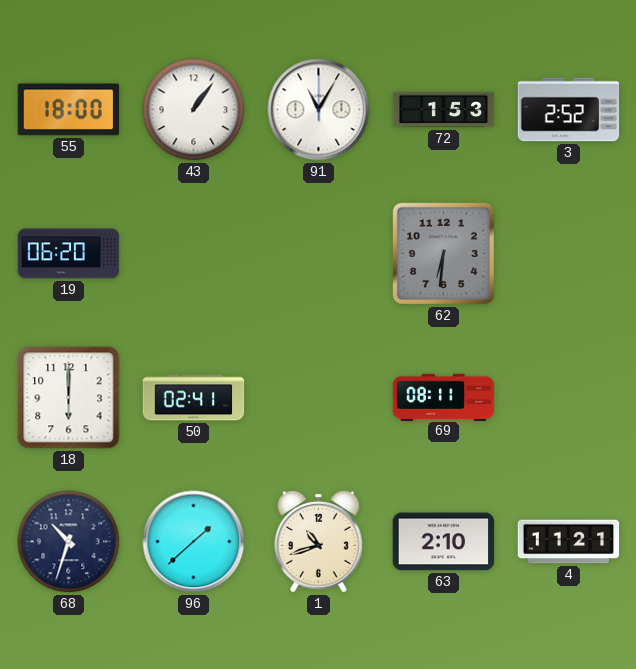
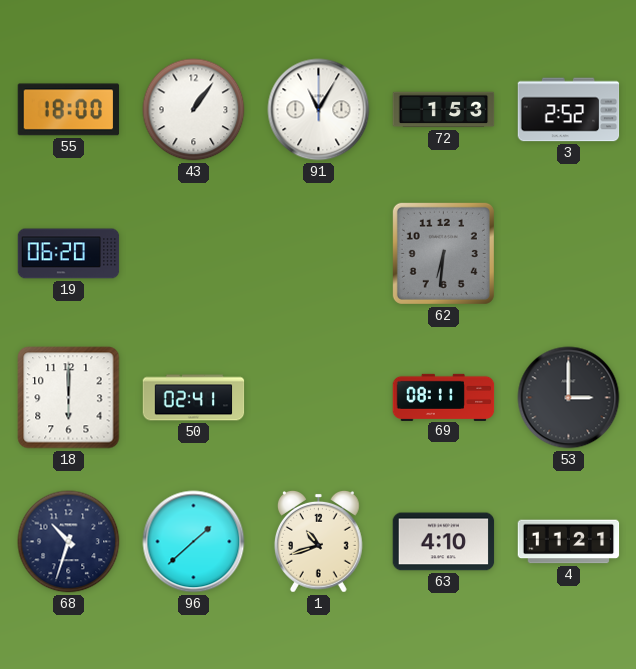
53: none -> 3:00 (569, 398)
63: 2:10 -> 4:10 (444, 542)
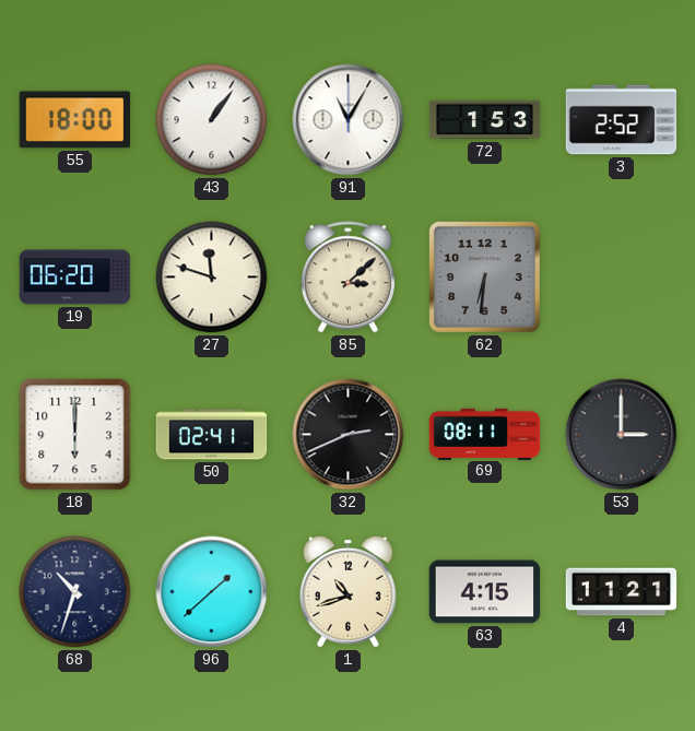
27: none -> 11:48 (212, 278)
85: none -> 3:08 (347, 278)
32: none -> 2:41 (349, 435)
63: 4:10 -> 4:15 (485, 592)
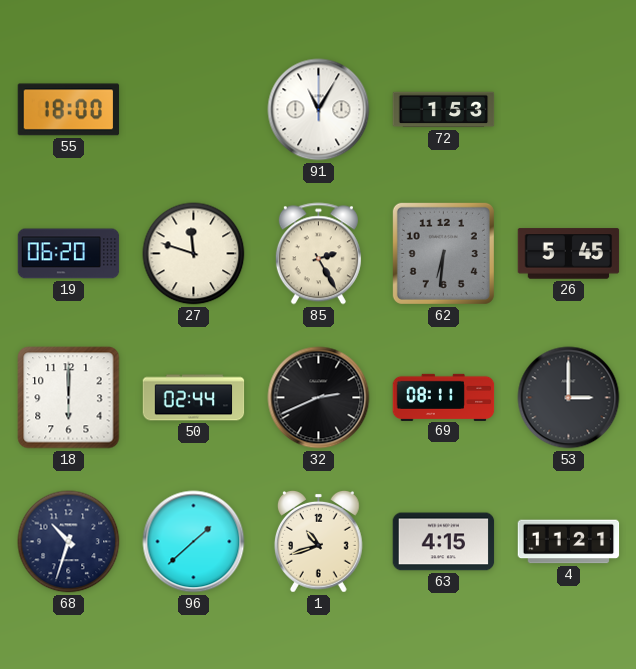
43: 1:06 -> none (212, 120)
3: 2:52 -> none (622, 120)
85: 3:08 -> 2:25 (318, 254)
26: none -> 5:45 (569, 254)
50: 02:41 -> 02:44 (194, 398)
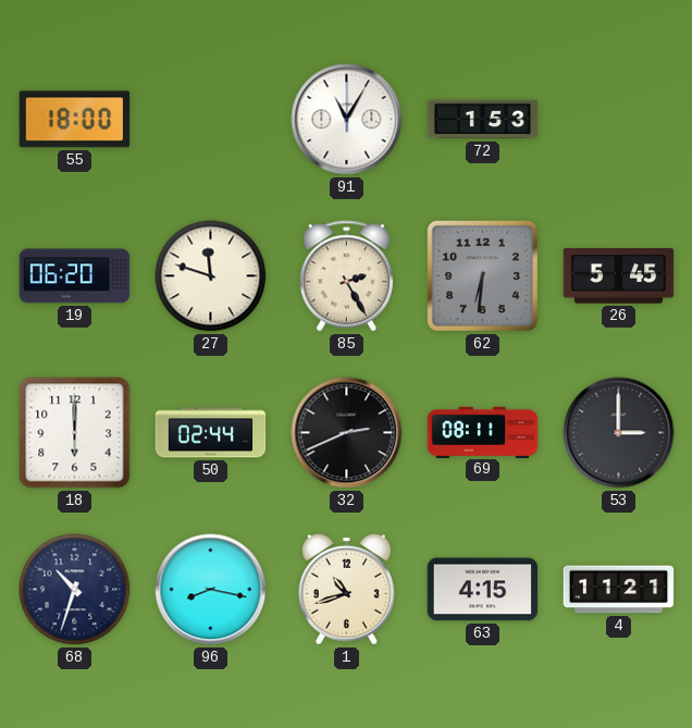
96: 1:38 -> 8:17 (211, 590)
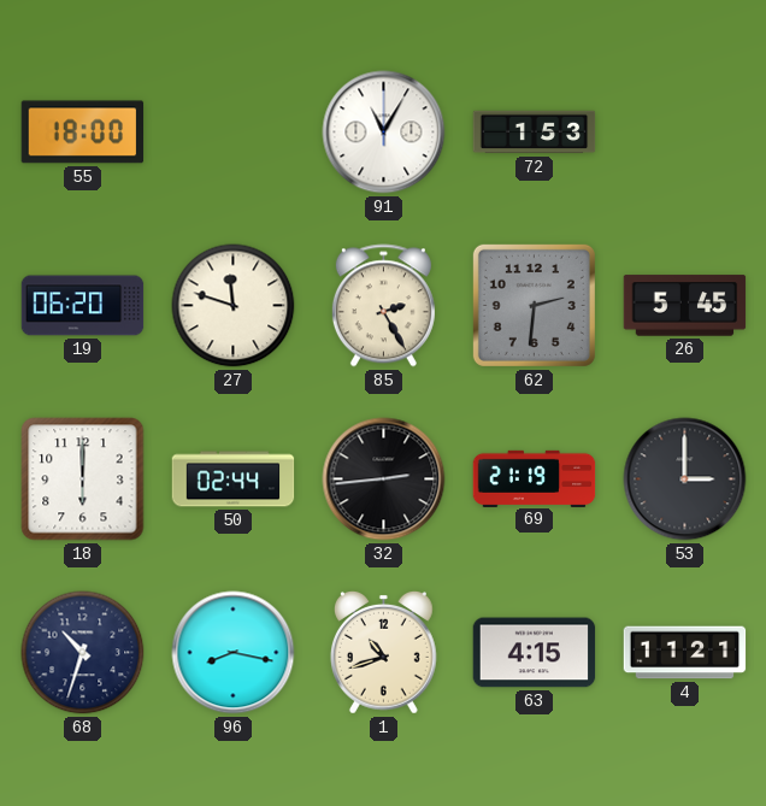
62: 6:31 -> 2:31 (534, 305)
32: 2:41 -> 2:44 (384, 480)
69: 08:11 -> 21:19 (535, 478)
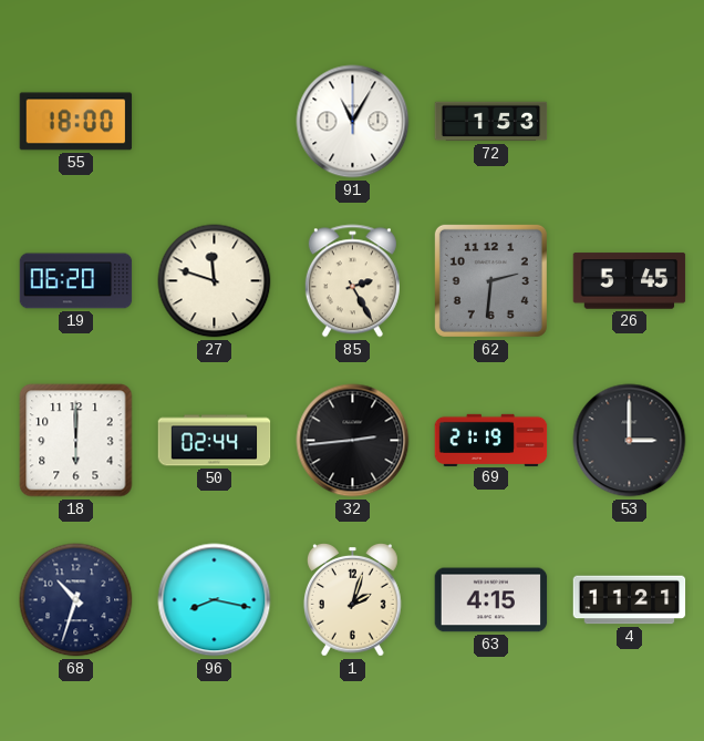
1: 10:42 -> 2:03 (352, 599)
